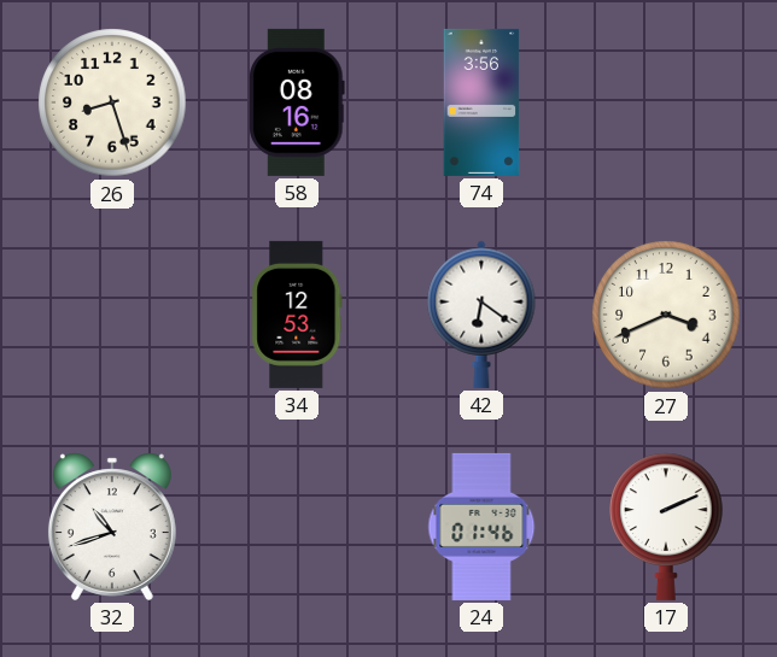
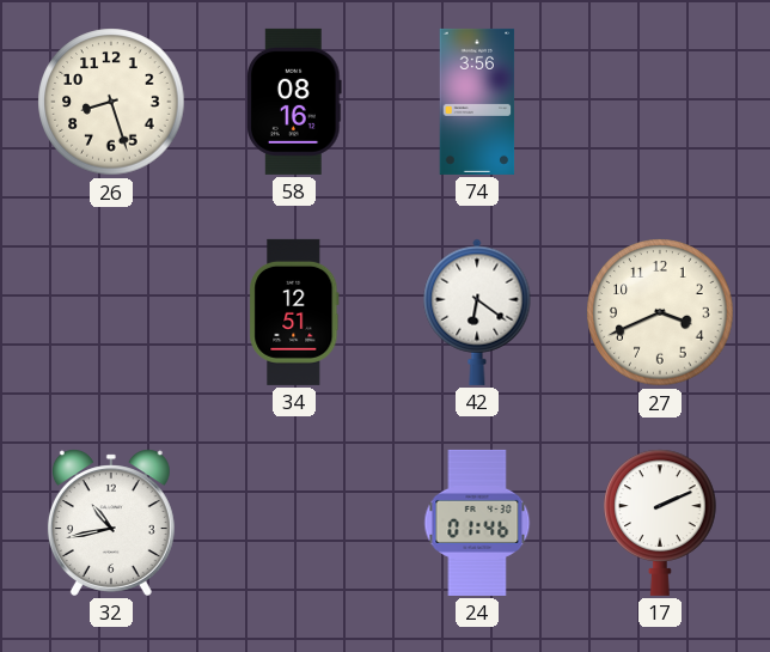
34: 12:53 -> 12:51 (294, 312)
32: 10:42 -> 10:43 (111, 523)
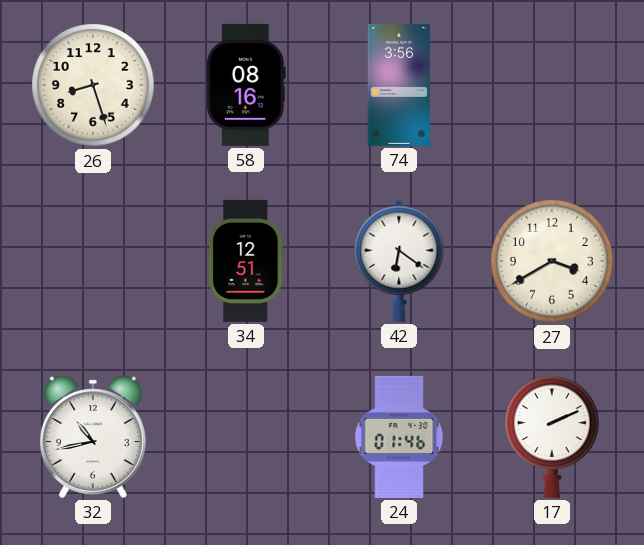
27: 3:41 -> 3:40 (552, 261)
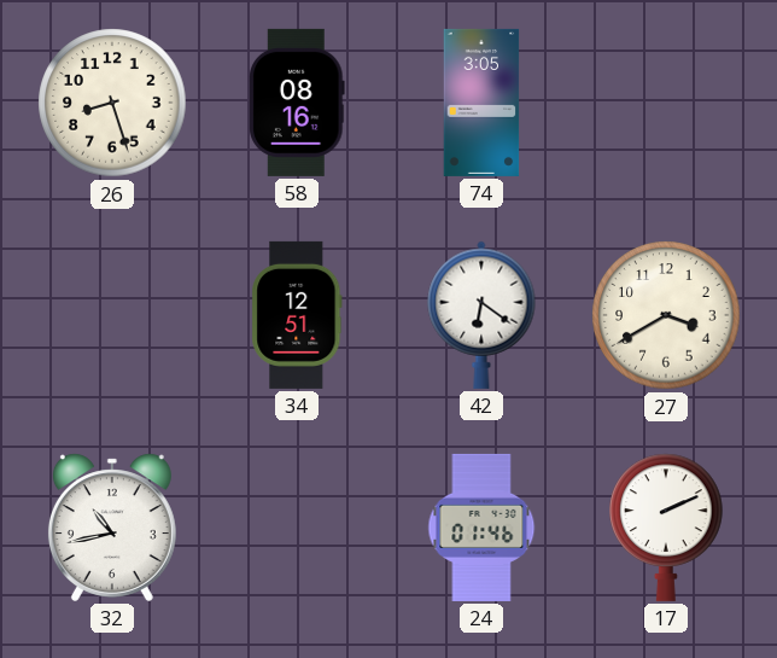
74: 3:56 -> 3:05 (481, 103)
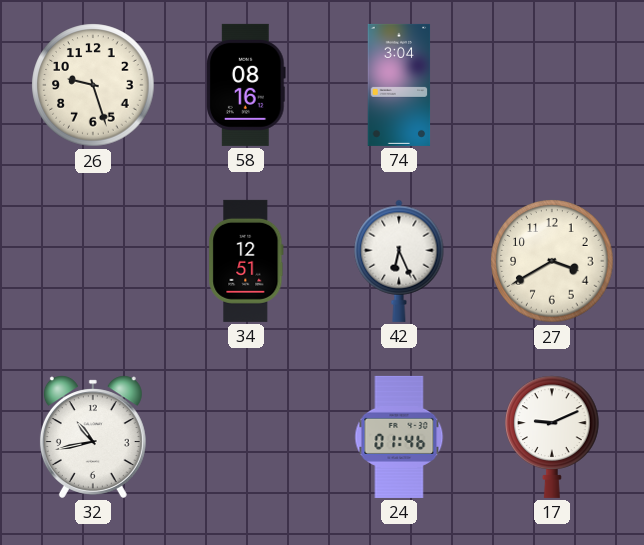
26: 8:27 -> 9:27 (93, 85)
74: 3:05 -> 3:04 (399, 85)
42: 6:21 -> 6:26 (399, 261)
17: 2:11 -> 9:11 (552, 437)
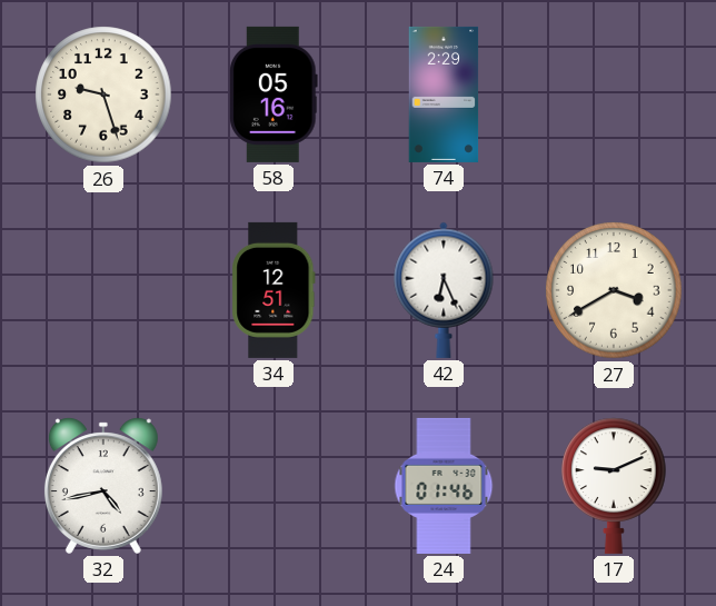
58: 08:16 -> 05:16 (274, 95)
74: 3:04 -> 2:29 (444, 95)
32: 10:43 -> 4:43 (103, 486)
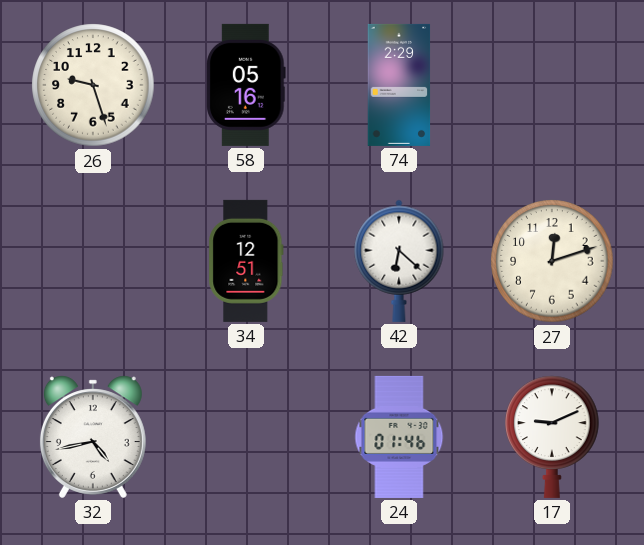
42: 6:26 -> 6:22 (399, 261)
27: 3:40 -> 12:12 (552, 261)
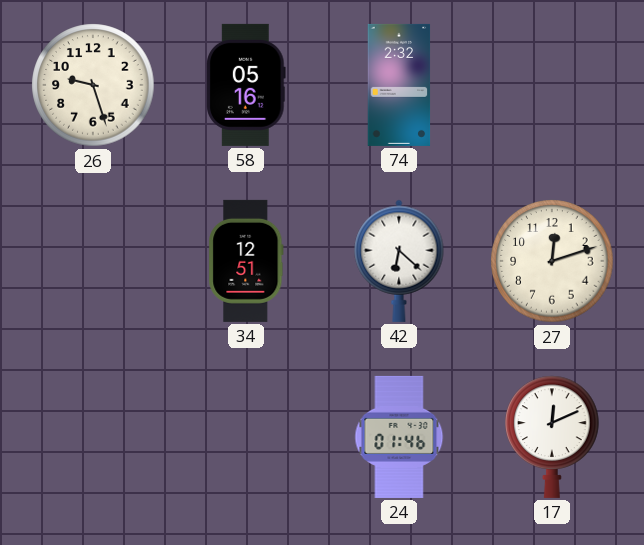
74: 2:29 -> 2:32 (399, 85)
32: 4:43 -> none (93, 437)
17: 9:11 -> 12:11 (552, 437)
